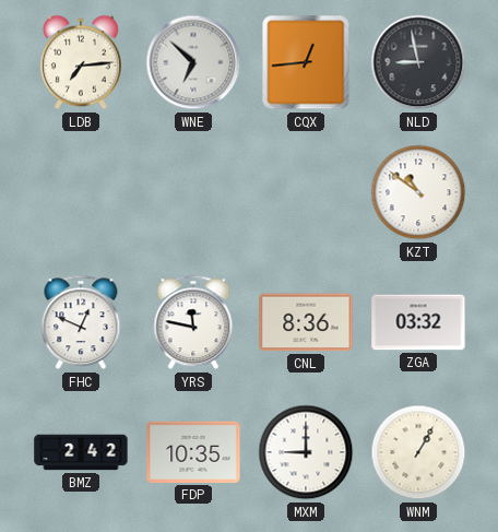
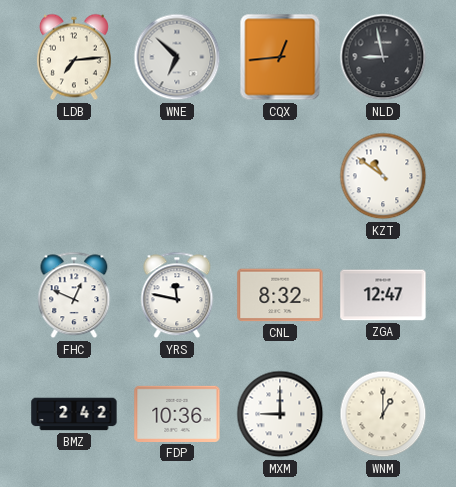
CNL: 8:36 -> 8:32 (280, 295)
ZGA: 03:32 -> 12:47 (383, 295)
FDP: 10:35 -> 10:36 (177, 414)
WNM: 1:05 -> 1:00 (383, 414)
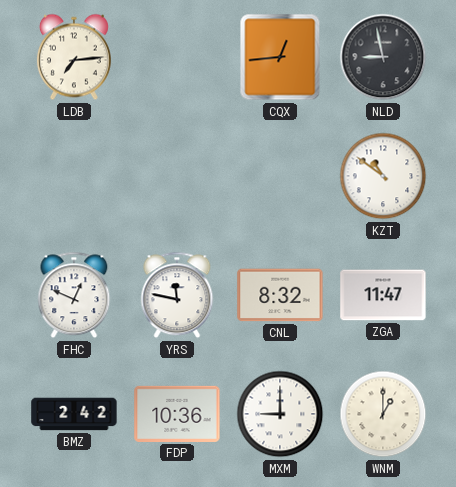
WNE: 6:52 -> none (177, 57)
ZGA: 12:47 -> 11:47 (383, 295)
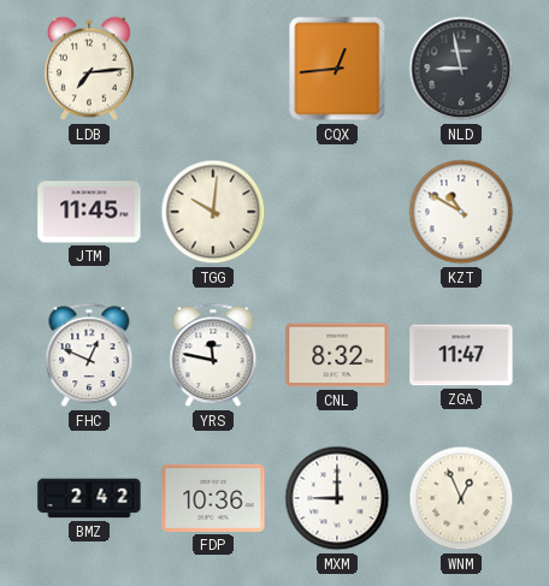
JTM: none -> 11:45 (89, 212)
TGG: none -> 10:01 (213, 212)
KZT: 10:51 -> 10:50 (461, 212)
WNM: 1:00 -> 12:56 (461, 498)
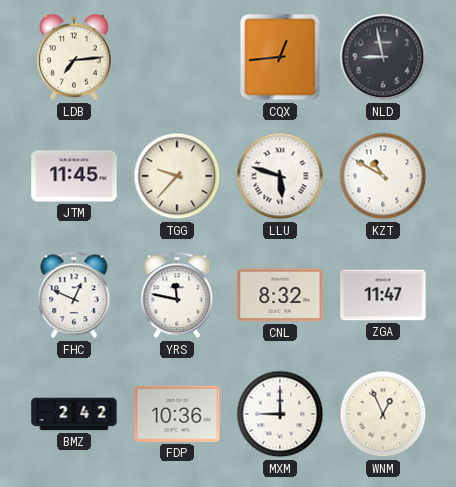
TGG: 10:01 -> 9:37 (177, 176)
LLU: none -> 5:48 (280, 176)
